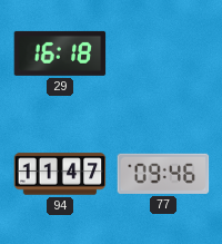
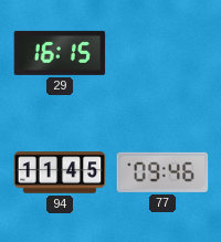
29: 16:18 -> 16:15 (60, 53)
94: 11:47 -> 11:45 (60, 172)
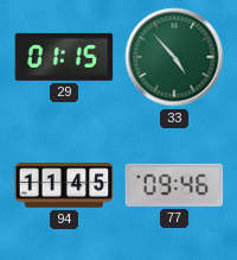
29: 16:15 -> 01:15 (64, 57)
33: none -> 4:53 (174, 57)
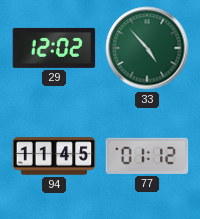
29: 01:15 -> 12:02 (54, 48)
77: 09:46 -> 01:12 (147, 156)
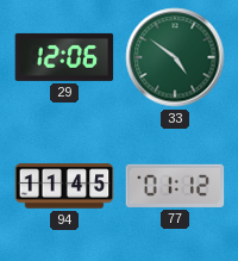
29: 12:02 -> 12:06 (64, 57)
33: 4:53 -> 4:51 (175, 57)
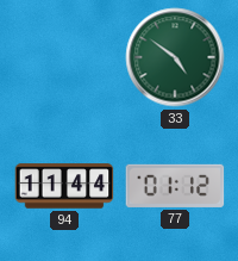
29: 12:06 -> none (64, 57)
94: 11:45 -> 11:44 (64, 186)
